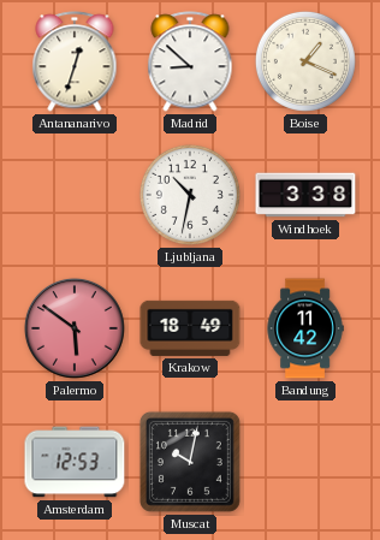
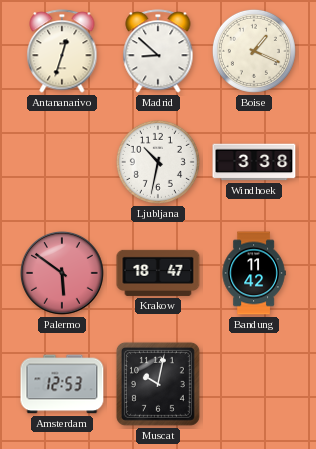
Krakow: 18:49 -> 18:47 (158, 273)
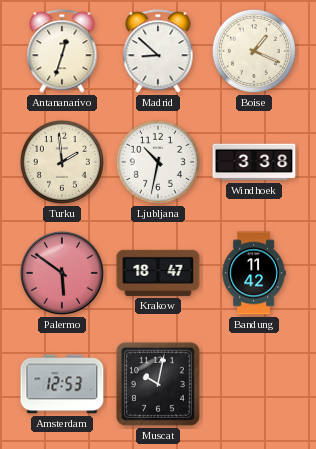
Turku: none -> 1:59 (62, 162)
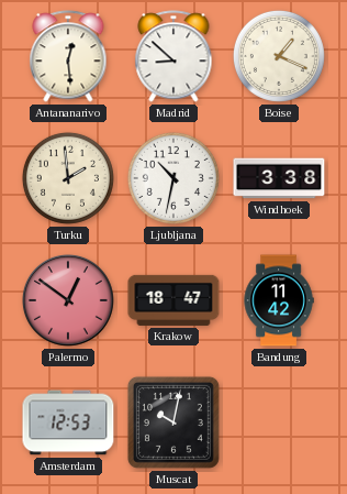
Antananarivo: 12:33 -> 12:29 (68, 56)
Palermo: 5:51 -> 12:51 (69, 301)
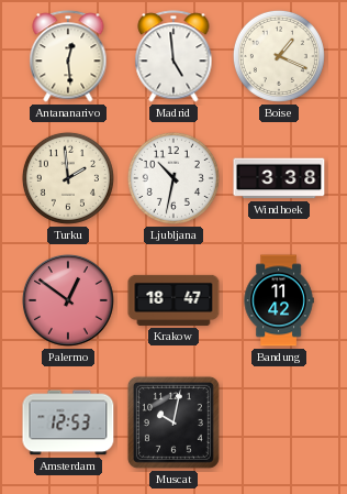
Madrid: 8:52 -> 4:59 (173, 56)
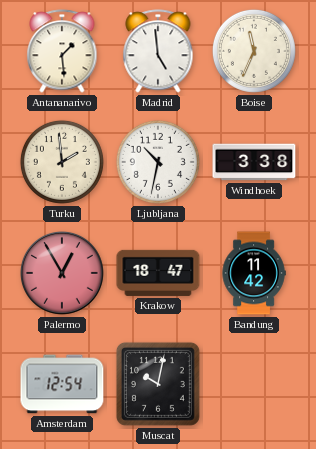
Antananarivo: 12:29 -> 1:29 (62, 51)
Boise: 1:19 -> 11:34 (254, 51)
Palermo: 12:51 -> 12:55 (63, 274)
Amsterdam: 12:53 -> 12:54 (62, 384)
